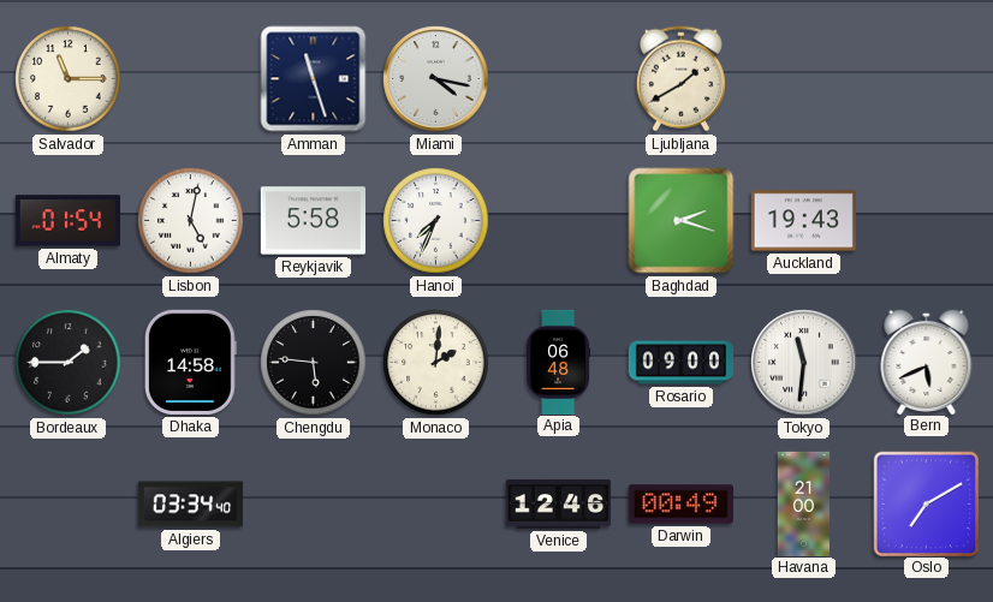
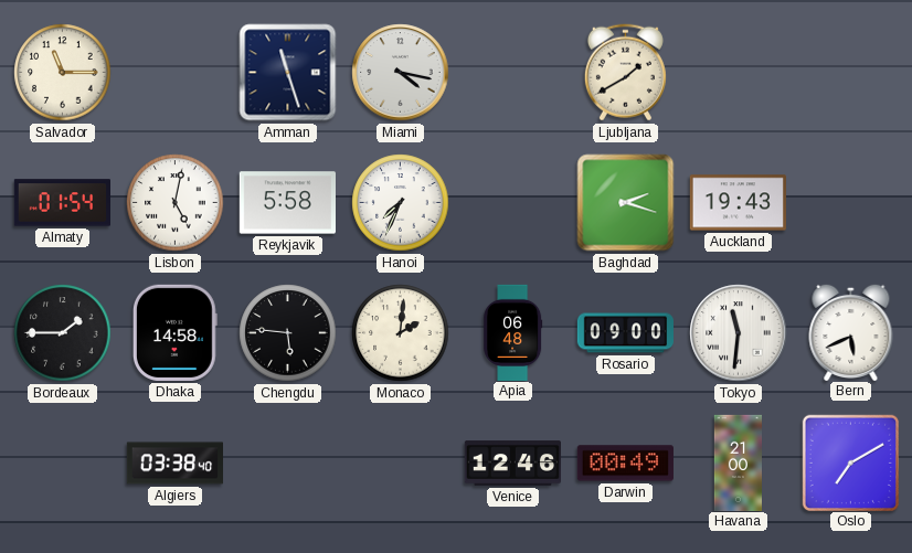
Algiers: 03:34 -> 03:38 (174, 464)
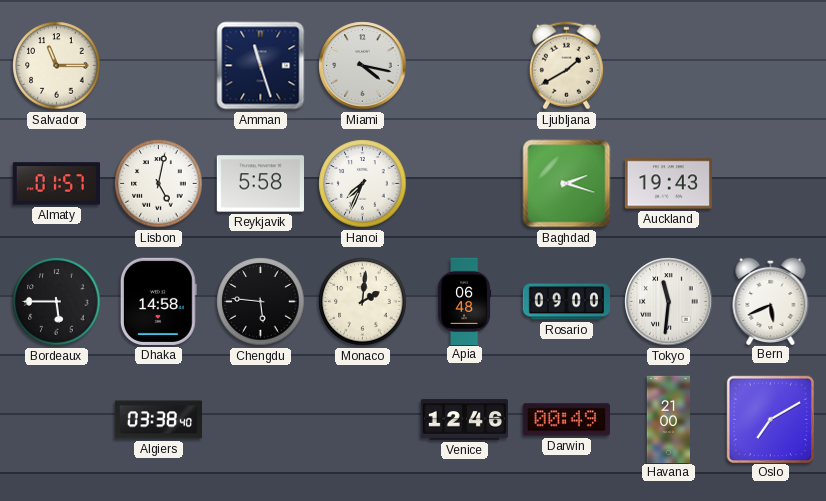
Almaty: 01:54 -> 01:57 (56, 184)
Bordeaux: 1:45 -> 5:45 (57, 302)
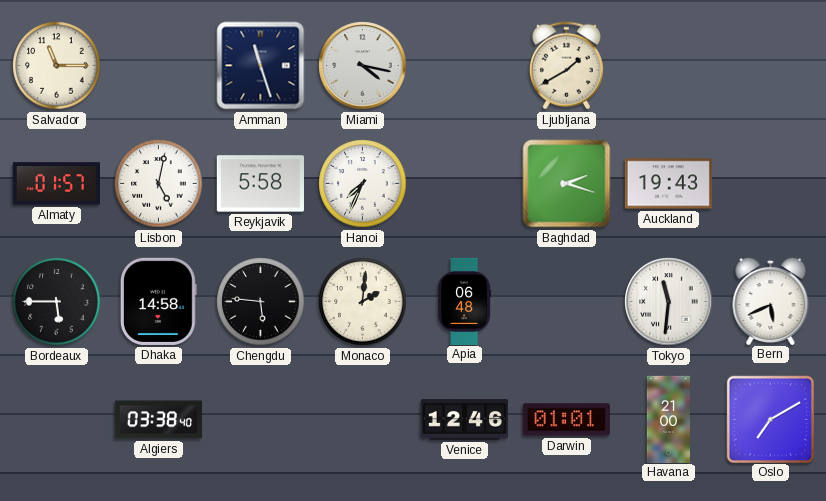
Rosario: 09:00 -> none (566, 302)
Darwin: 00:49 -> 01:01 (566, 420)
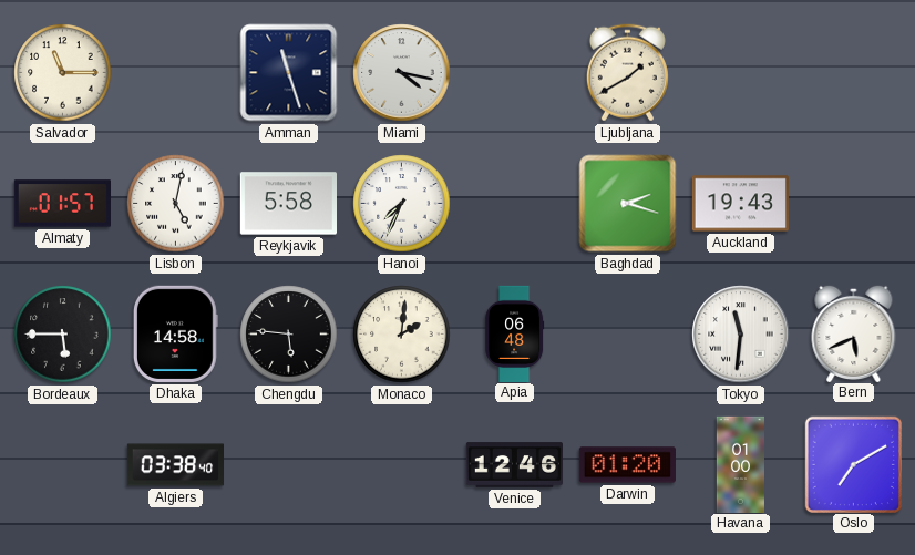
Darwin: 01:01 -> 01:20 (627, 465)
Havana: 21:00 -> 01:00 (740, 464)
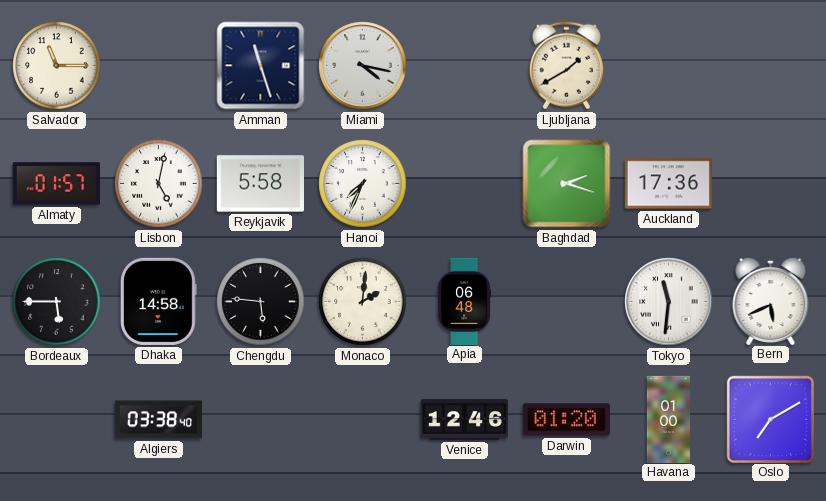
Auckland: 19:43 -> 17:36 (668, 184)
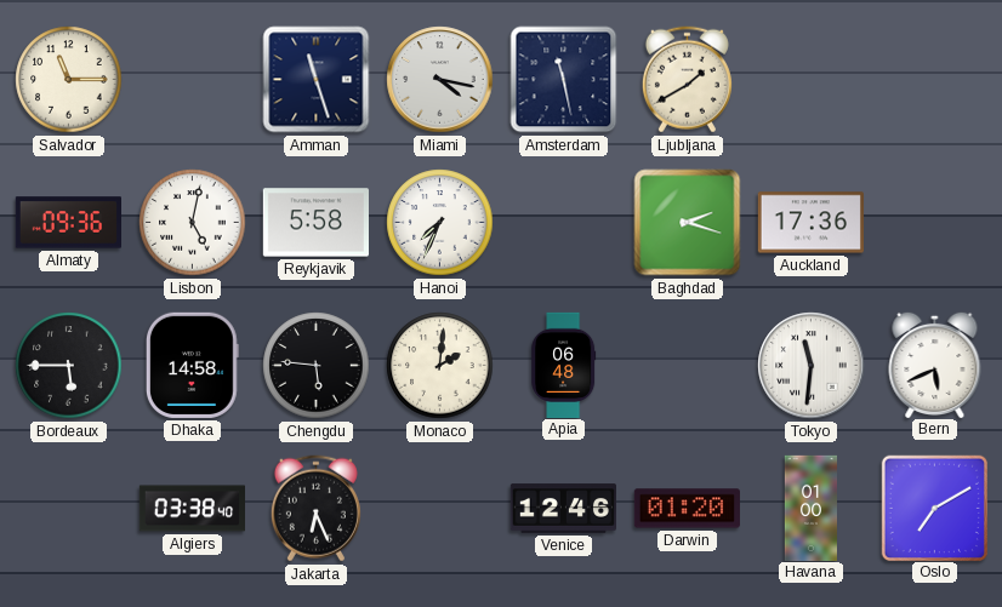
Amsterdam: none -> 11:28 (564, 80)
Almaty: 01:57 -> 09:36 (68, 223)
Jakarta: none -> 6:26 (315, 509)
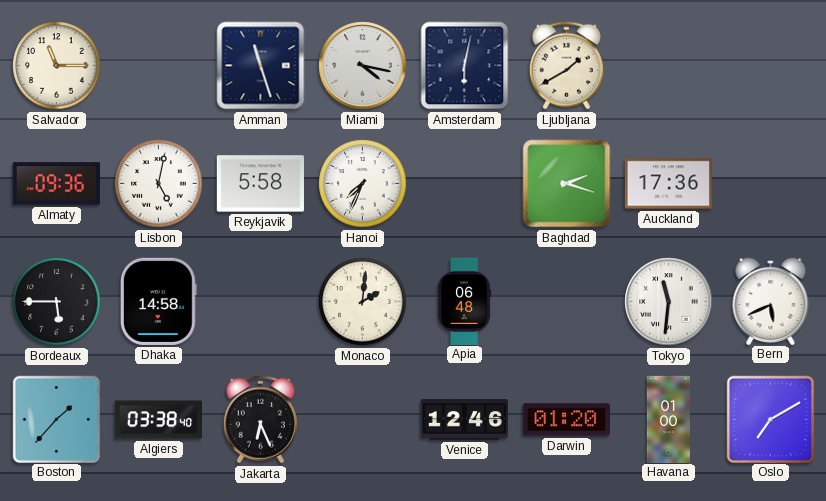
Amsterdam: 11:28 -> 6:02 (465, 66)
Chengdu: 5:46 -> none (317, 366)
Boston: none -> 1:37 (56, 419)
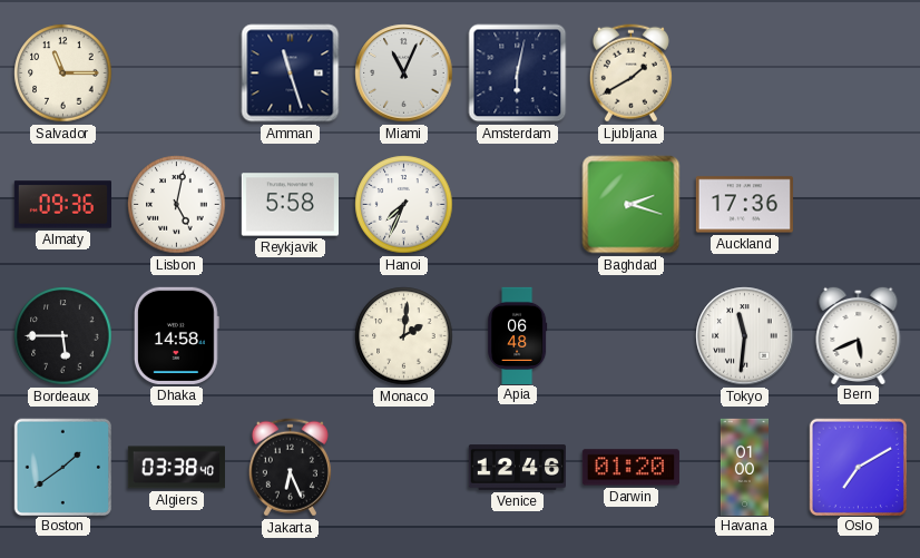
Miami: 4:17 -> 11:04 (404, 74)
Boston: 1:37 -> 1:39 (62, 467)
